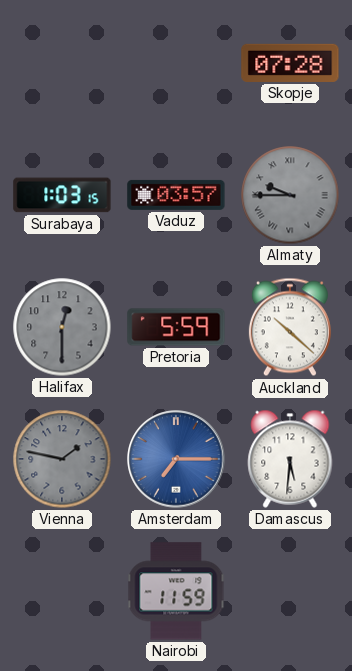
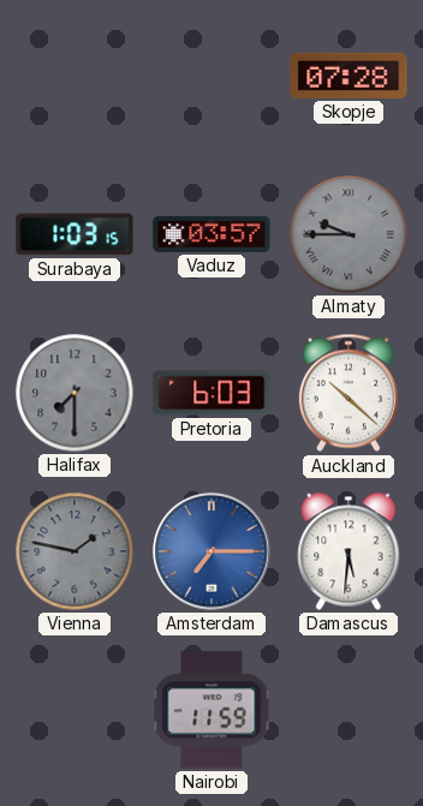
Halifax: 12:30 -> 7:30 (75, 393)
Pretoria: 5:59 -> 6:03 (211, 393)
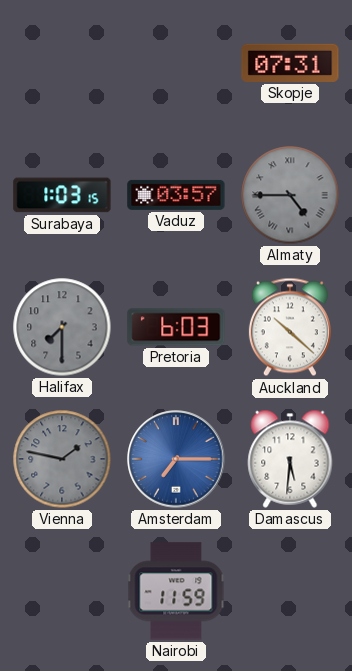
Skopje: 07:28 -> 07:31 (290, 63)
Almaty: 9:45 -> 4:45 (290, 195)
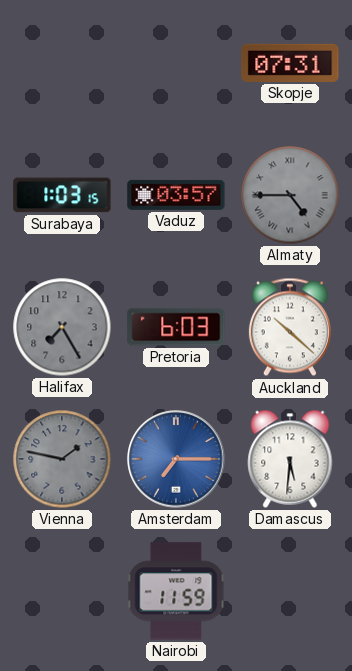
Halifax: 7:30 -> 7:25 (62, 327)
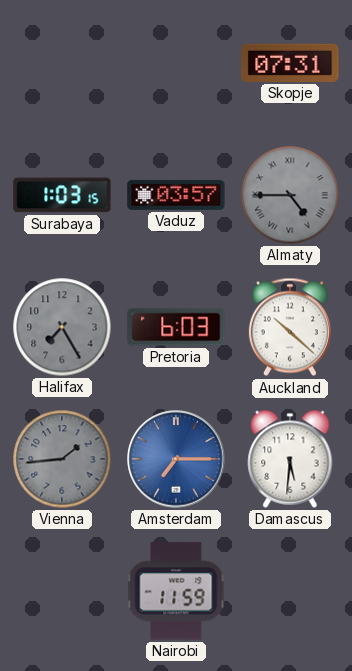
Vienna: 1:47 -> 1:44 (62, 459)
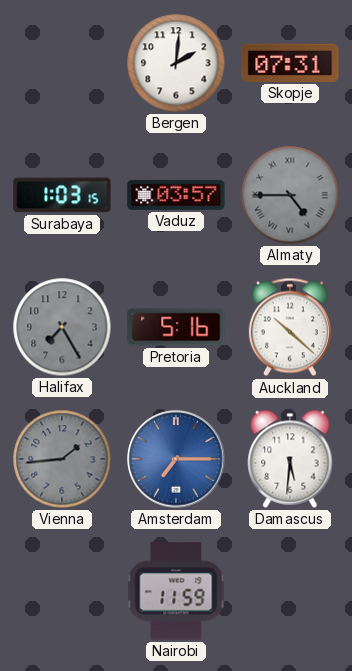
Bergen: none -> 2:01 (176, 63)
Pretoria: 6:03 -> 5:16 (176, 327)
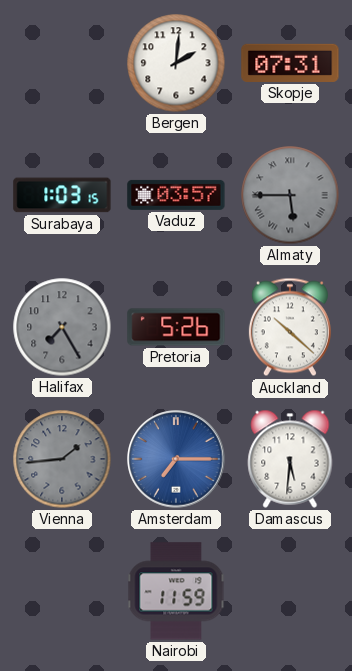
Almaty: 4:45 -> 5:45 (290, 195)
Pretoria: 5:16 -> 5:26 (176, 327)
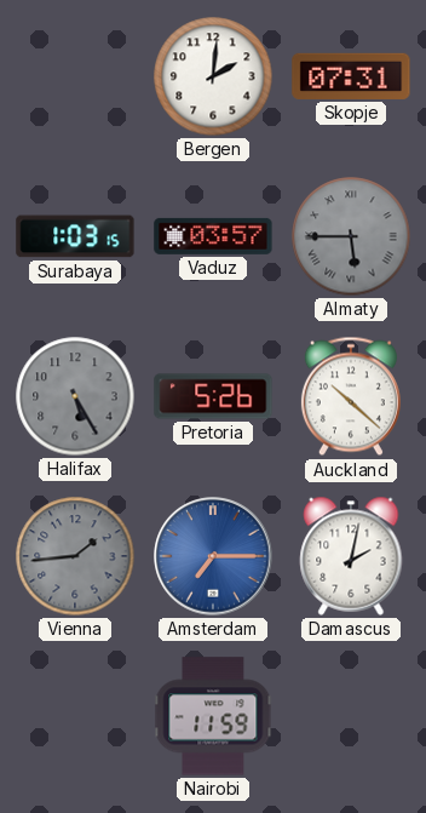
Halifax: 7:25 -> 5:25 (75, 396)
Damascus: 5:31 -> 2:02 (351, 556)
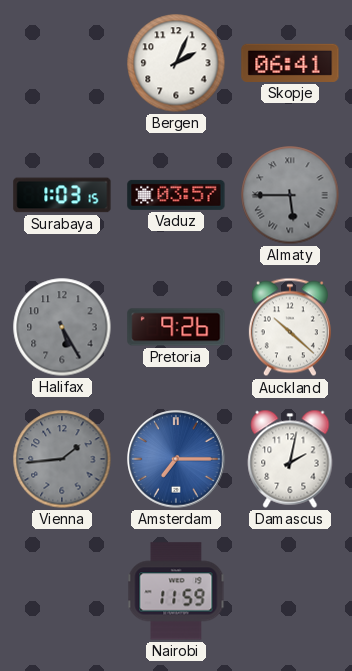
Bergen: 2:01 -> 2:04 (176, 63)
Skopje: 07:31 -> 06:41 (290, 63)
Pretoria: 5:26 -> 9:26 (176, 327)
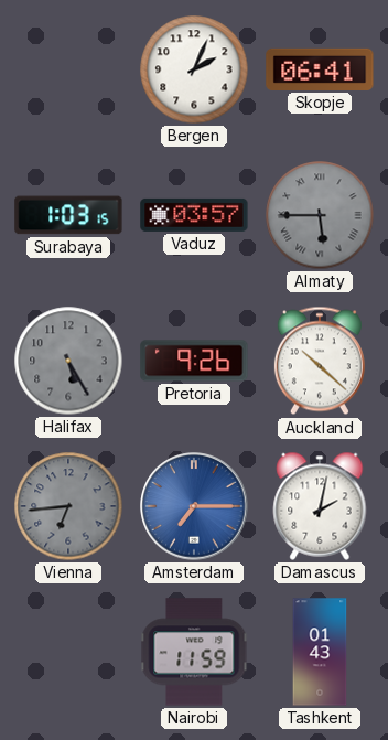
Vienna: 1:44 -> 6:44 (68, 506)
Tashkent: none -> 01:43 (320, 652)
